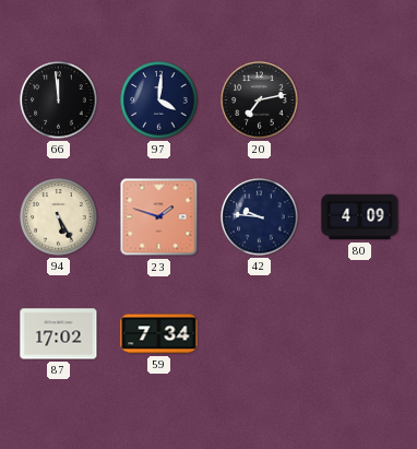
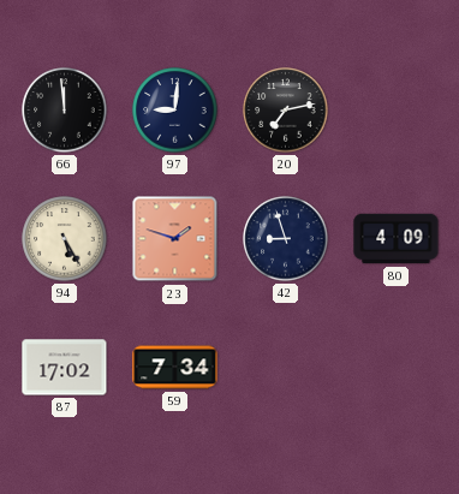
97: 4:01 -> 9:01 (175, 111)
42: 9:46 -> 8:57 (286, 239)
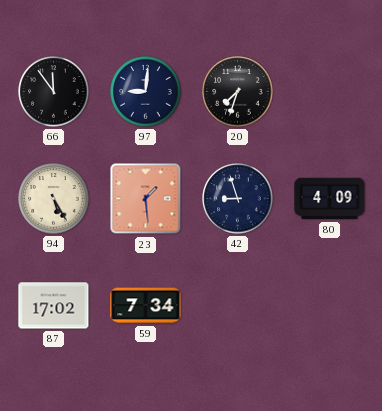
66: 11:59 -> 11:54 (54, 92)
20: 7:13 -> 7:33 (238, 92)
23: 1:48 -> 1:29 (146, 199)
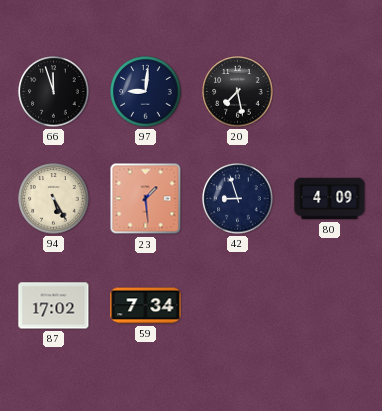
66: 11:54 -> 11:57 (54, 92)
20: 7:33 -> 7:28 (238, 92)
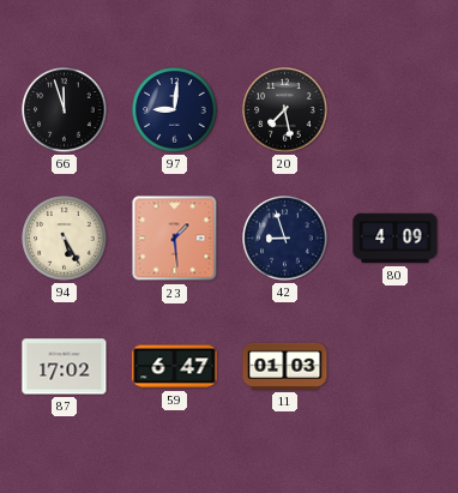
59: 7:34 -> 6:47 (175, 367)
11: none -> 01:03 (285, 366)
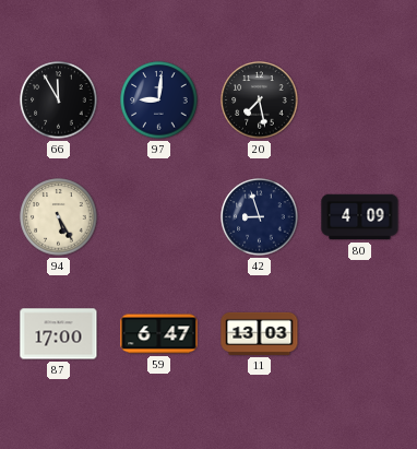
66: 11:57 -> 11:55 (59, 101)
23: 1:29 -> none (175, 239)
87: 17:02 -> 17:00 (59, 334)
11: 01:03 -> 13:03 (260, 333)
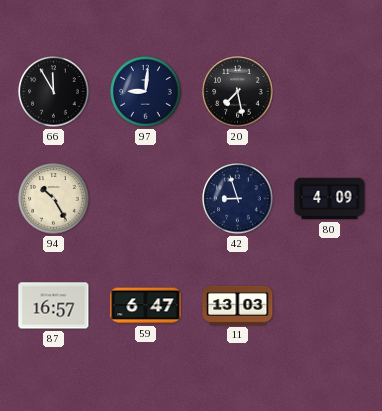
94: 5:25 -> 10:25 (54, 199)
87: 17:00 -> 16:57 (54, 306)
